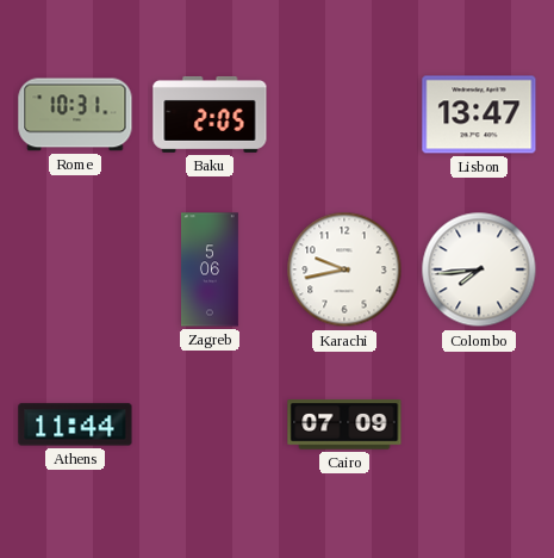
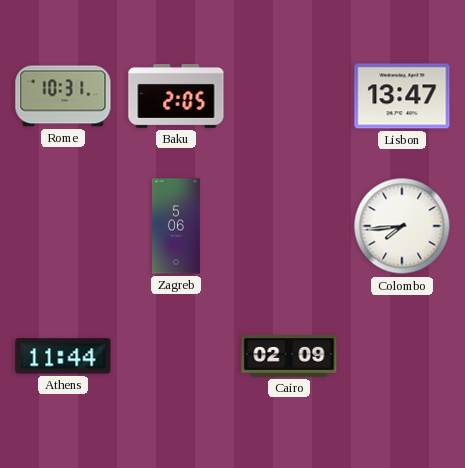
Karachi: 9:43 -> none (344, 269)
Cairo: 07:09 -> 02:09 (289, 356)
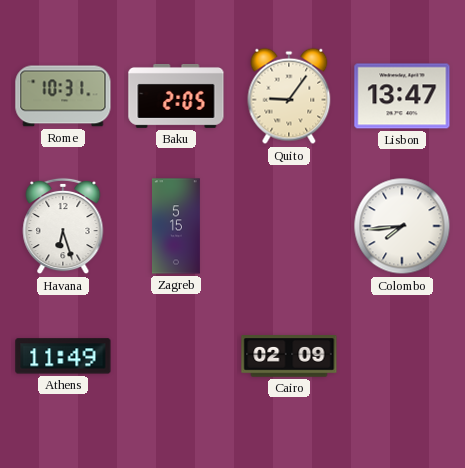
Quito: none -> 9:06 (289, 96)
Havana: none -> 6:27 (63, 226)
Zagreb: 5:06 -> 5:15 (177, 226)
Athens: 11:44 -> 11:49 (63, 356)
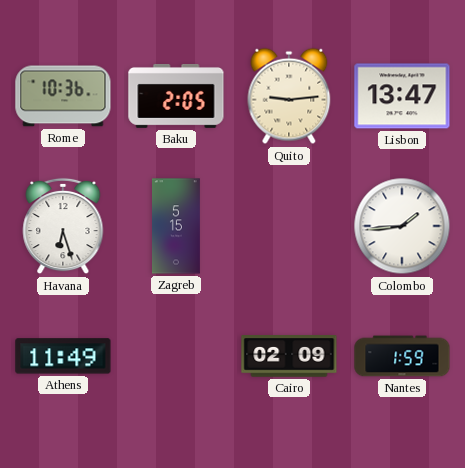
Rome: 10:31 -> 10:36 (63, 96)
Quito: 9:06 -> 9:14 (289, 96)
Colombo: 7:44 -> 1:44 (402, 226)
Nantes: none -> 1:59 (402, 356)
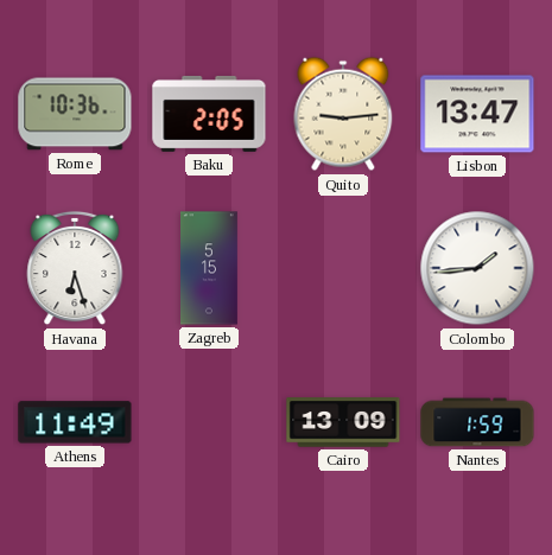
Cairo: 02:09 -> 13:09 (343, 422)
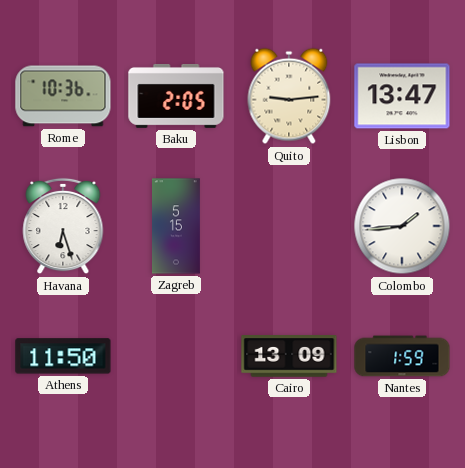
Athens: 11:49 -> 11:50 (63, 356)
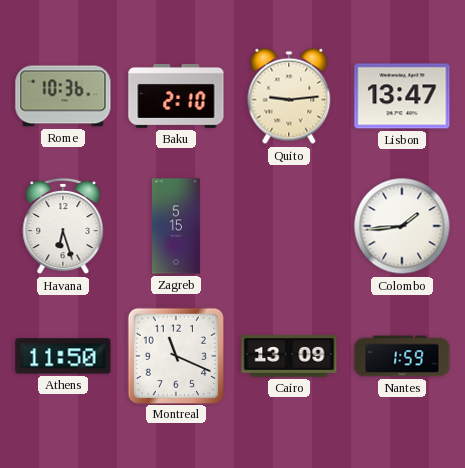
Baku: 2:05 -> 2:10 (176, 96)
Montreal: none -> 11:19 (175, 355)
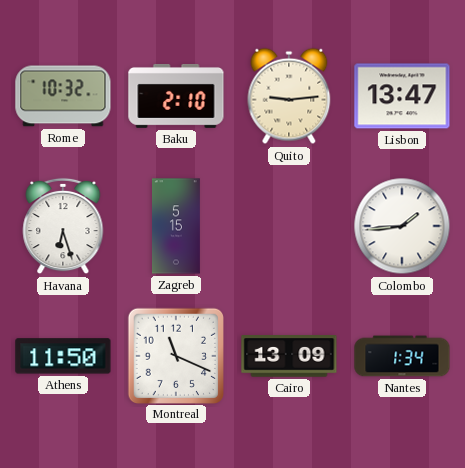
Rome: 10:36 -> 10:32 (63, 96)
Nantes: 1:59 -> 1:34 (402, 356)
